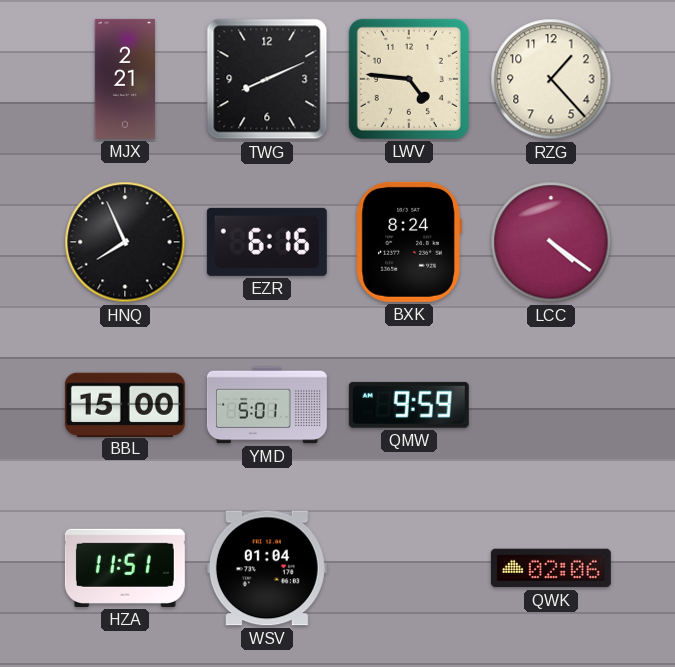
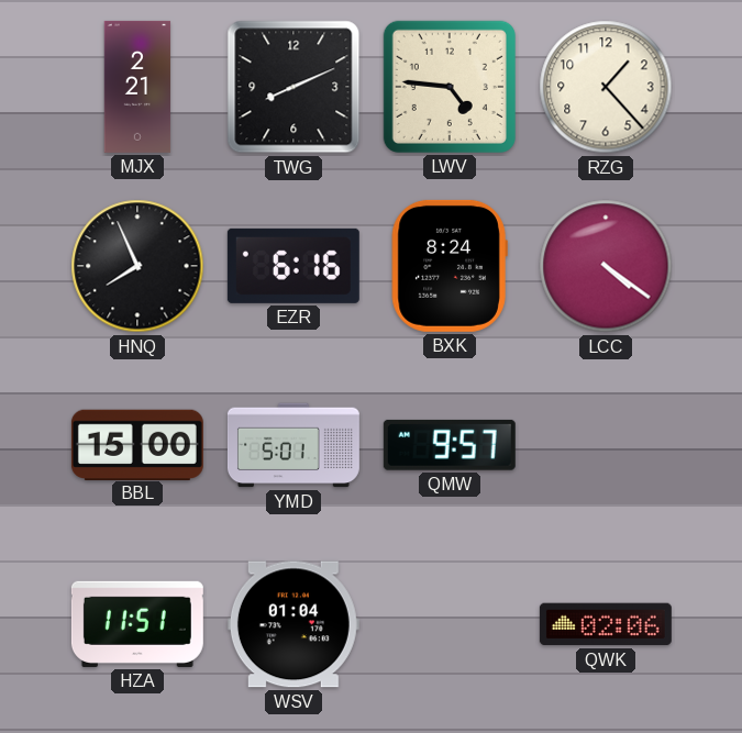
QMW: 9:59 -> 9:57 (450, 445)
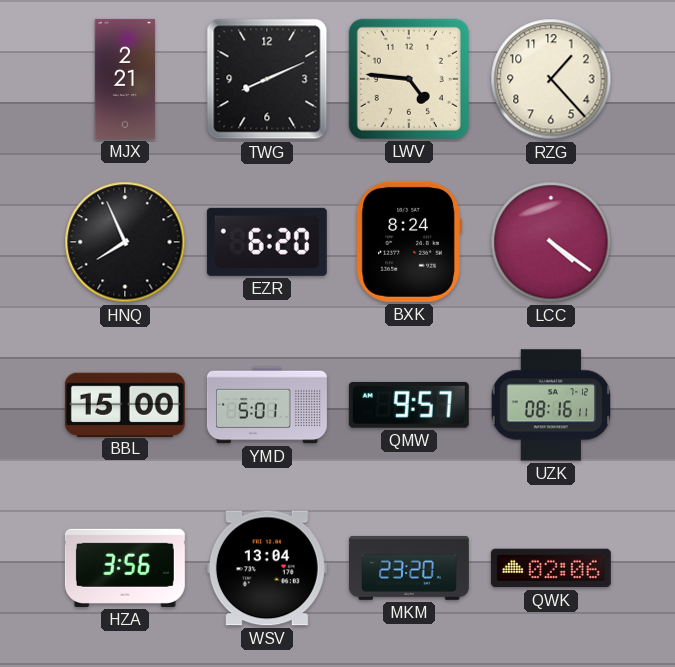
EZR: 6:16 -> 6:20 (267, 242)
UZK: none -> 08:16 (550, 405)
HZA: 11:51 -> 3:56 (125, 568)
WSV: 01:04 -> 13:04 (267, 568)
MKM: none -> 23:20 (409, 568)
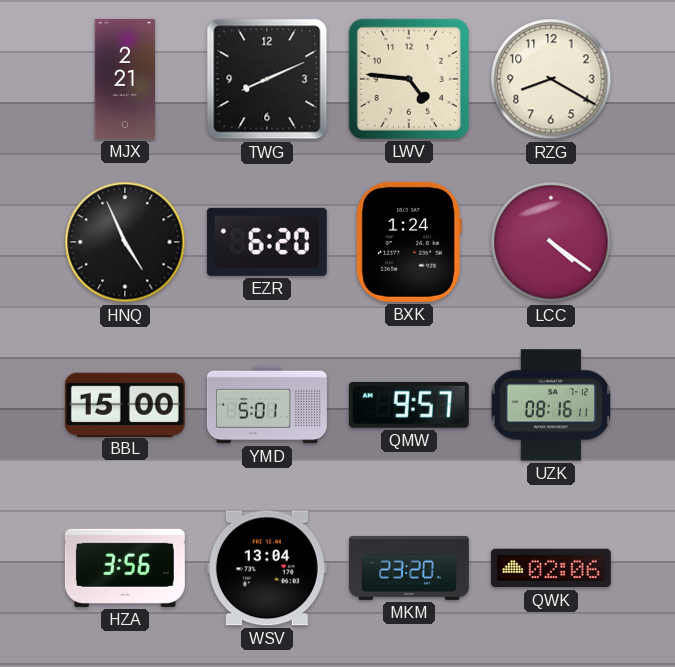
RZG: 1:23 -> 8:20 (551, 79)
HNQ: 7:56 -> 4:56 (125, 242)
BXK: 8:24 -> 1:24 (409, 242)
